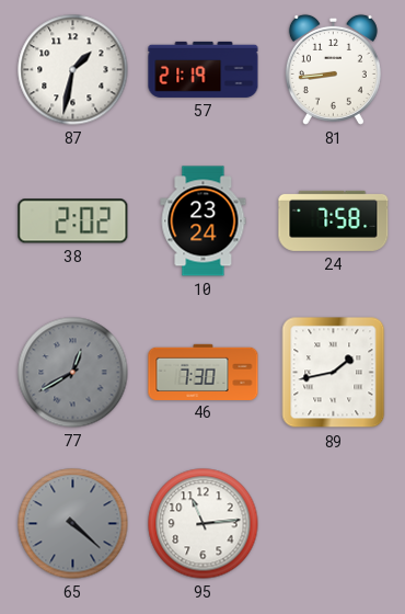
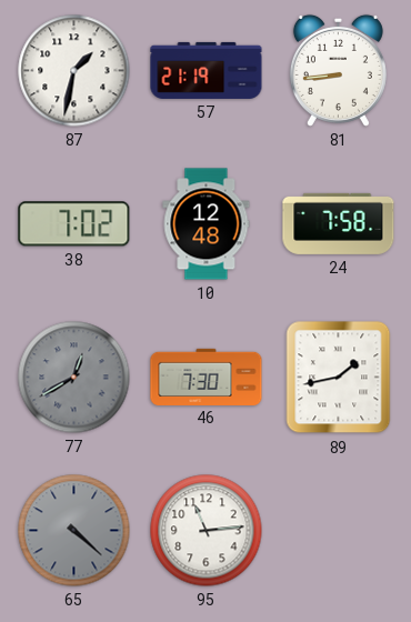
38: 2:02 -> 7:02 (74, 224)
10: 23:24 -> 12:48 (207, 224)
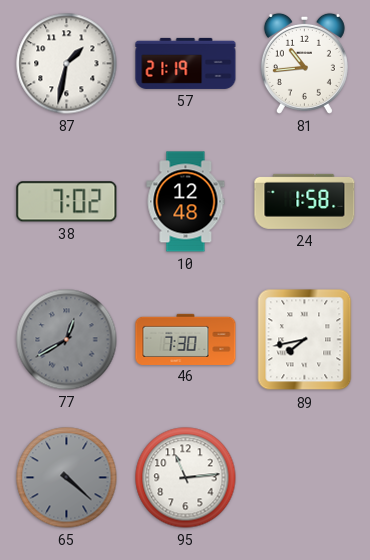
81: 8:44 -> 10:44 (304, 63)
24: 7:58 -> 1:58 (305, 201)
89: 1:43 -> 7:43 (305, 340)
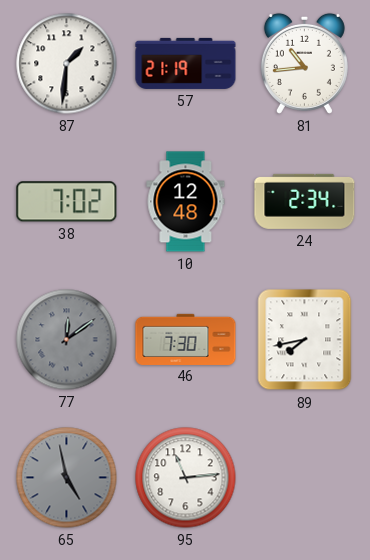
87: 1:32 -> 1:31 (67, 64)
24: 1:58 -> 2:34 (305, 201)
77: 12:40 -> 12:09 (67, 340)
65: 4:22 -> 4:58 (67, 478)
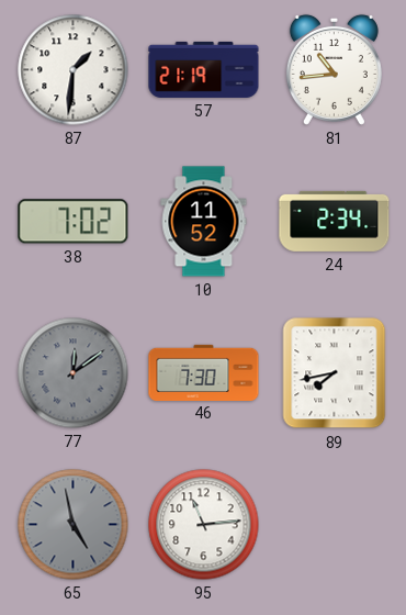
10: 12:48 -> 11:52 (204, 222)
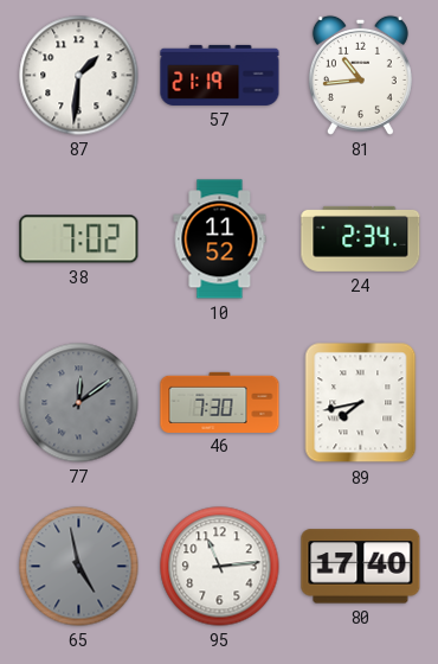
80: none -> 17:40 (361, 567)
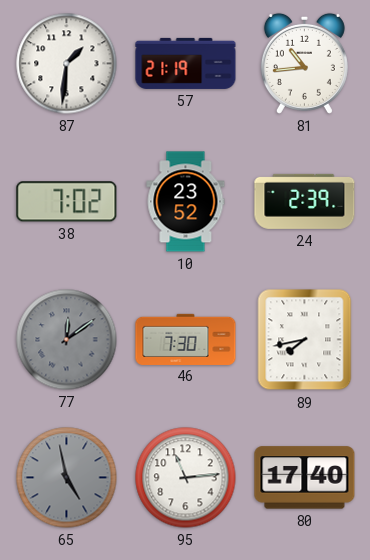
10: 11:52 -> 23:52 (186, 202)
24: 2:34 -> 2:39 (305, 201)
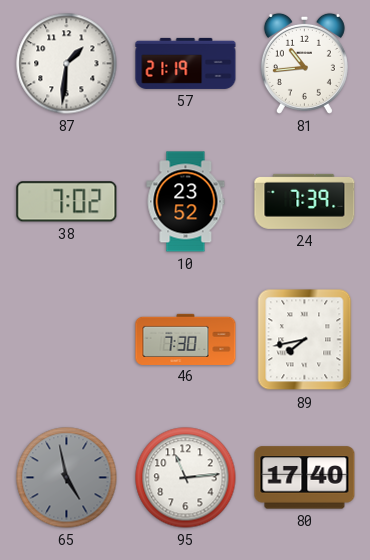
24: 2:39 -> 7:39 (305, 201)
77: 12:09 -> none (67, 340)
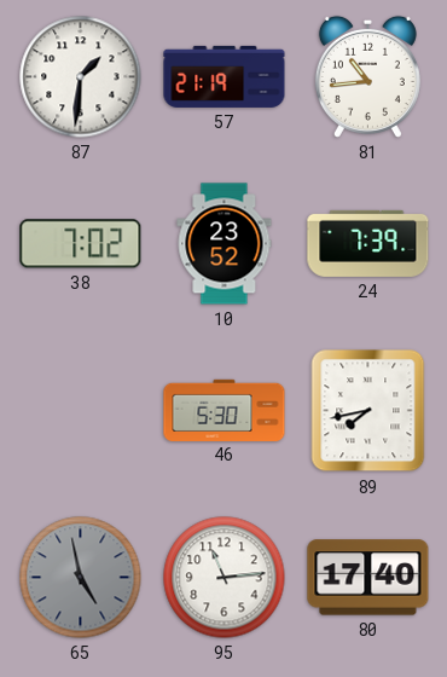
46: 7:30 -> 5:30 (225, 410)
